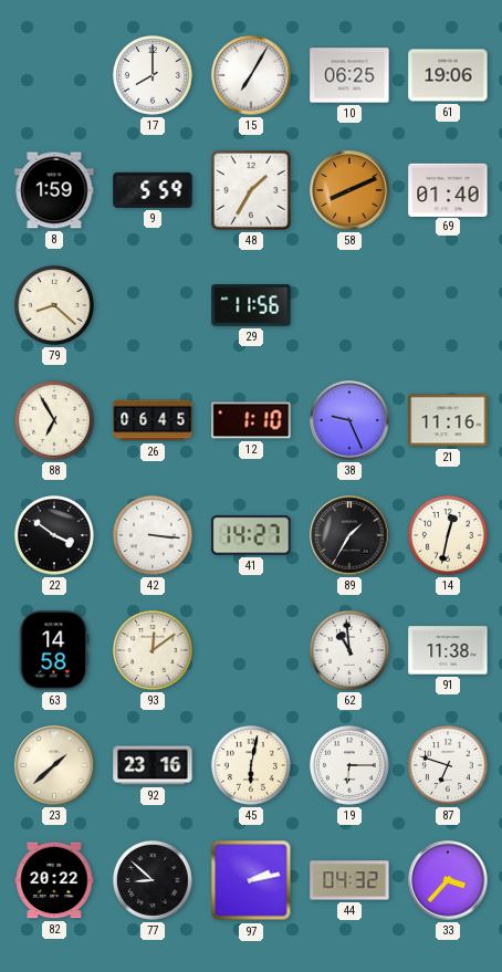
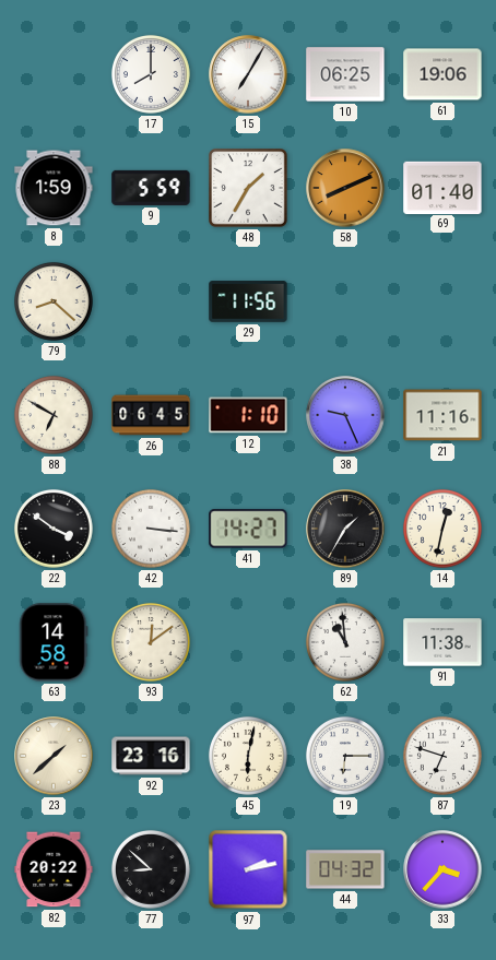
88: 6:55 -> 6:50 (54, 415)
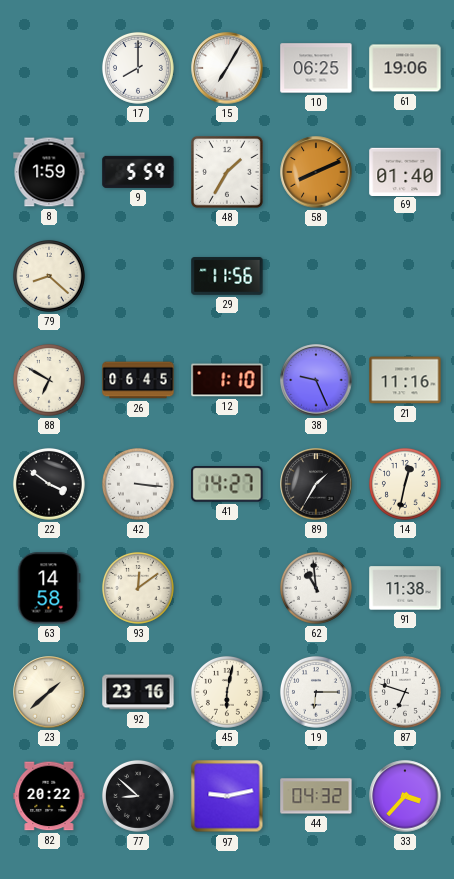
97: 2:13 -> 9:13 (227, 796)
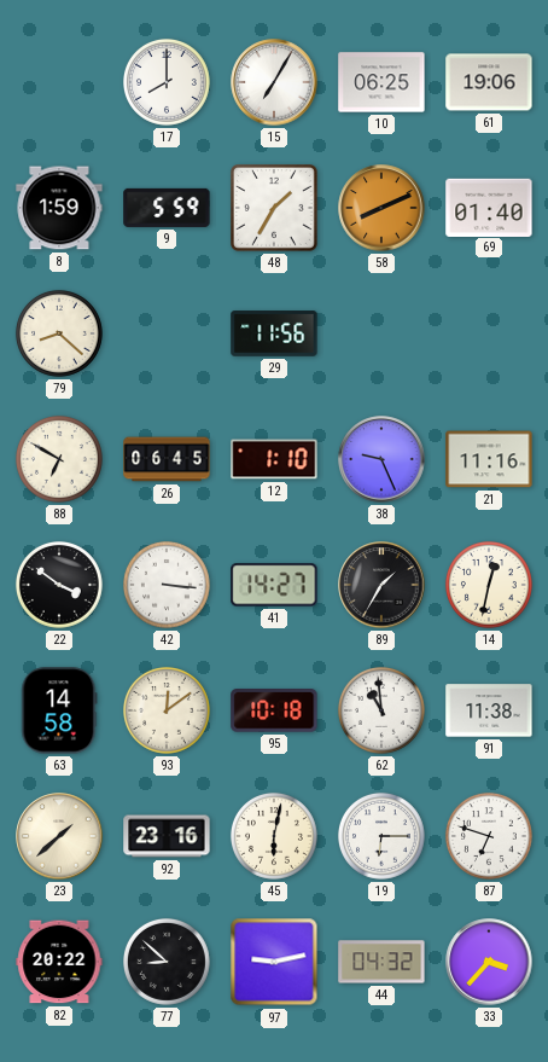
95: none -> 10:18 (274, 712)
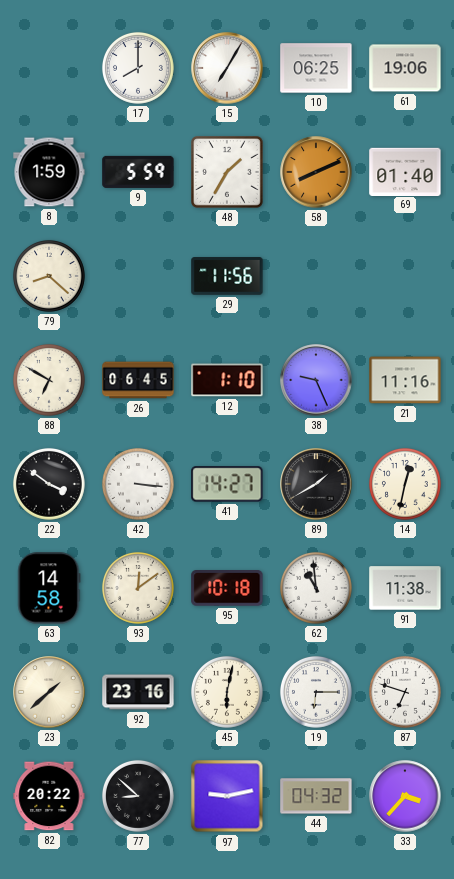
89: 1:35 -> 1:40 (316, 484)
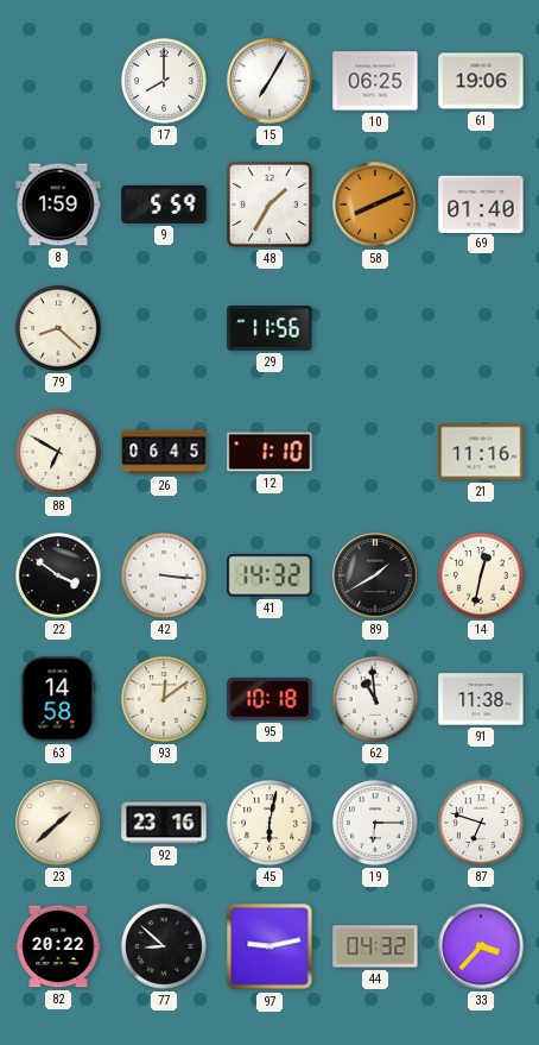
38: 9:26 -> none (316, 380)
41: 14:27 -> 14:32 (269, 575)
